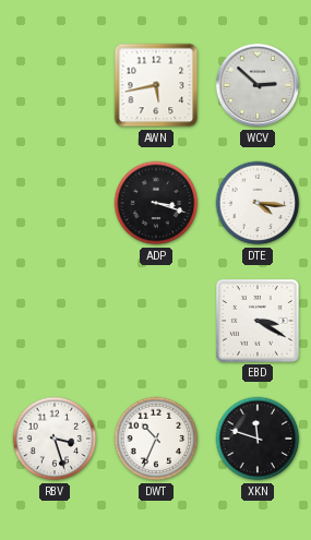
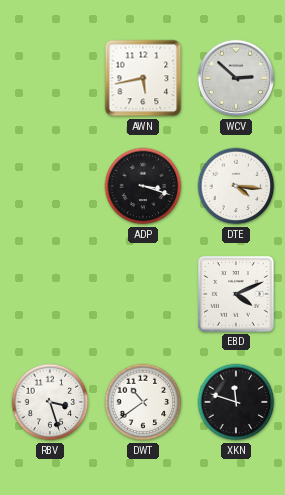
EBD: 3:20 -> 4:11 (237, 295)
DWT: 10:34 -> 10:39 (143, 402)
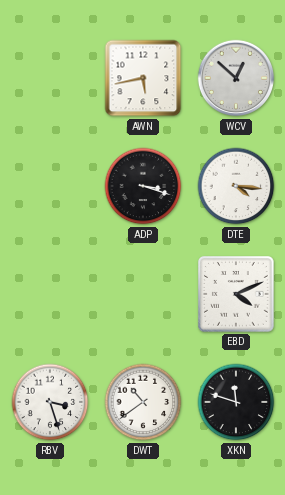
WCV: 2:52 -> 12:52 (236, 78)
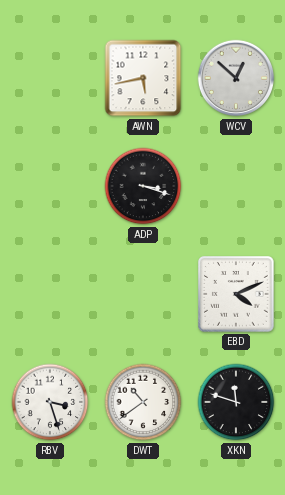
DTE: 4:16 -> none (236, 186)
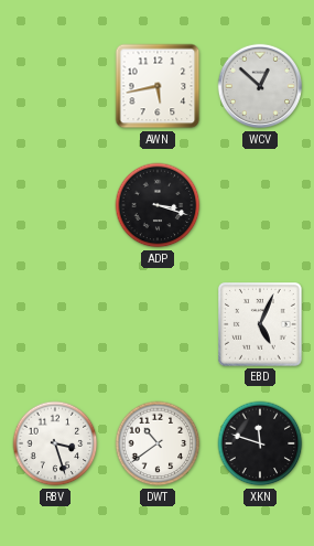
EBD: 4:11 -> 5:04 (261, 325)
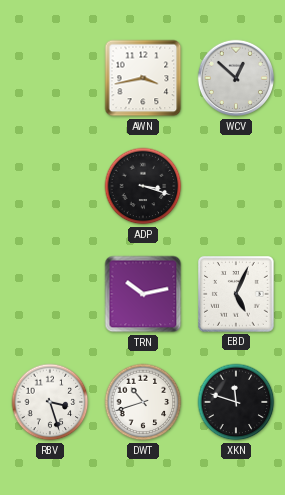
AWN: 5:43 -> 3:43 (143, 78)
TRN: none -> 10:13 (143, 294)
DWT: 10:39 -> 10:42 (143, 402)
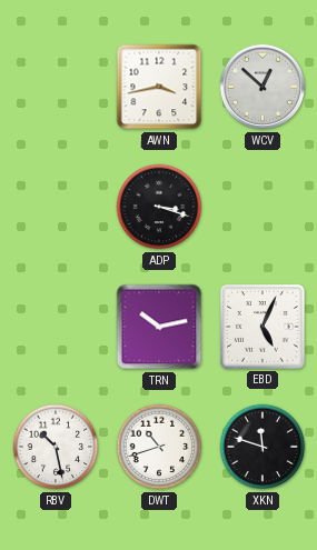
RBV: 3:27 -> 10:28 (56, 447)
